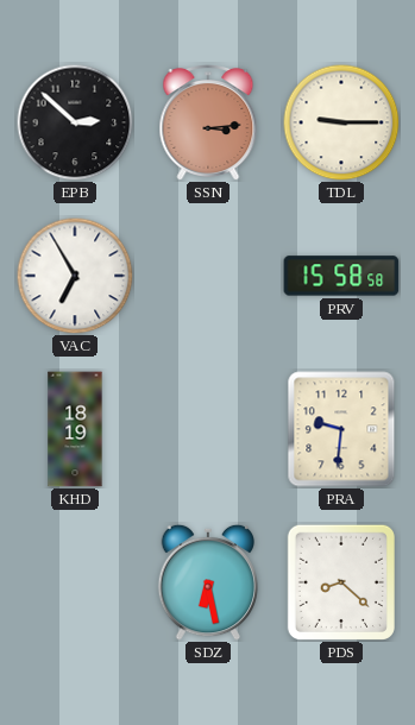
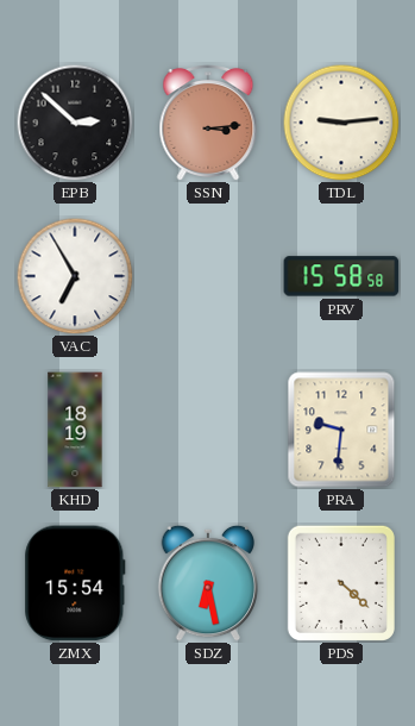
TDL: 9:15 -> 9:14 (341, 123)
ZMX: none -> 15:54 (75, 583)
PDS: 8:22 -> 4:22 (341, 582)
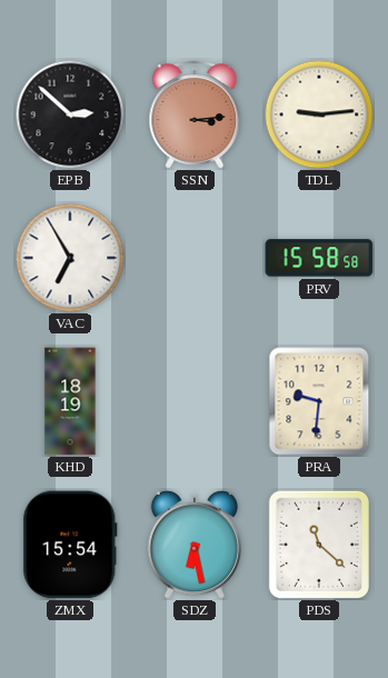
PDS: 4:22 -> 11:22 (319, 544)
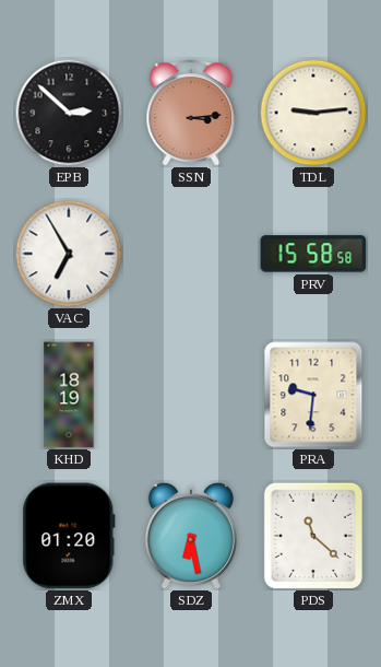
ZMX: 15:54 -> 01:20 (69, 536)
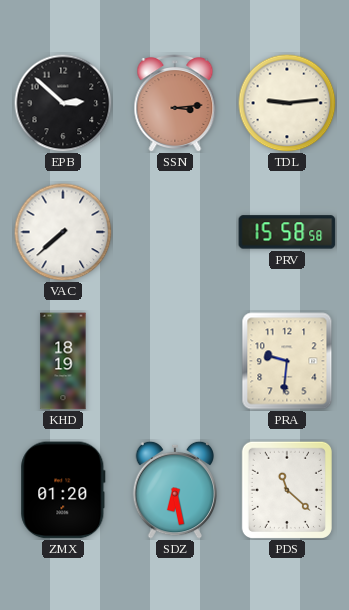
VAC: 6:55 -> 7:38 (63, 232)
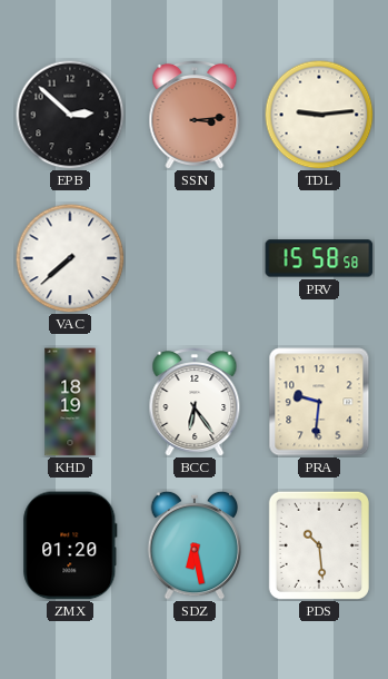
BCC: none -> 6:24 (195, 403)
PDS: 11:22 -> 10:29 (319, 544)
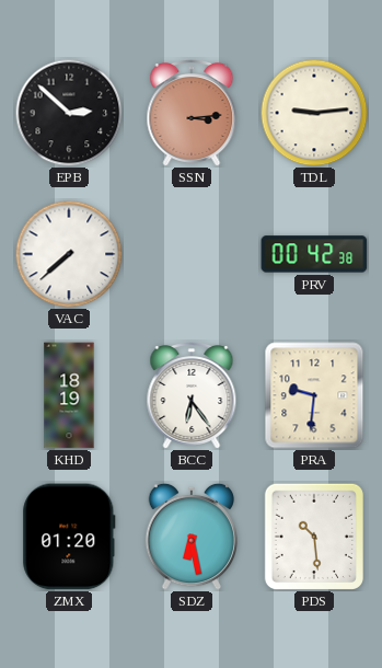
PRV: 15:58 -> 00:42 (314, 254)
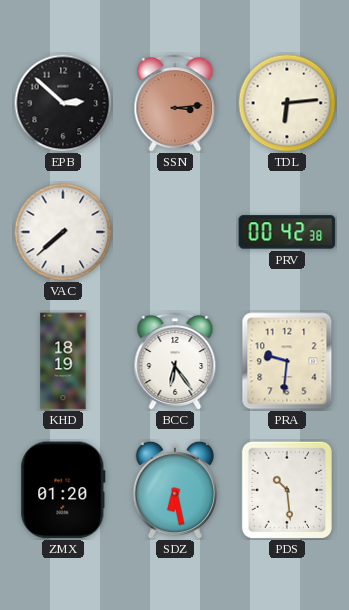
TDL: 9:14 -> 6:14 (287, 103)
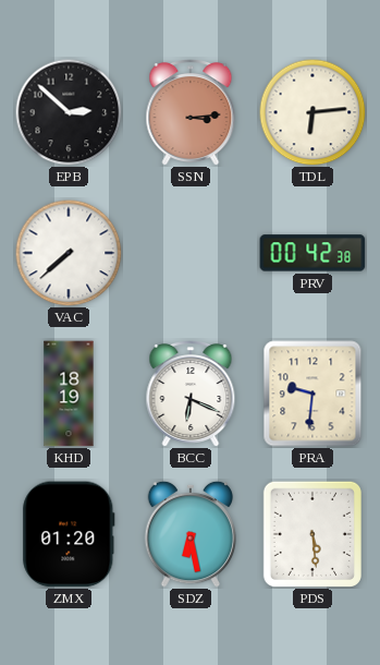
BCC: 6:24 -> 6:19 (191, 395)
PDS: 10:29 -> 5:29 (312, 533)
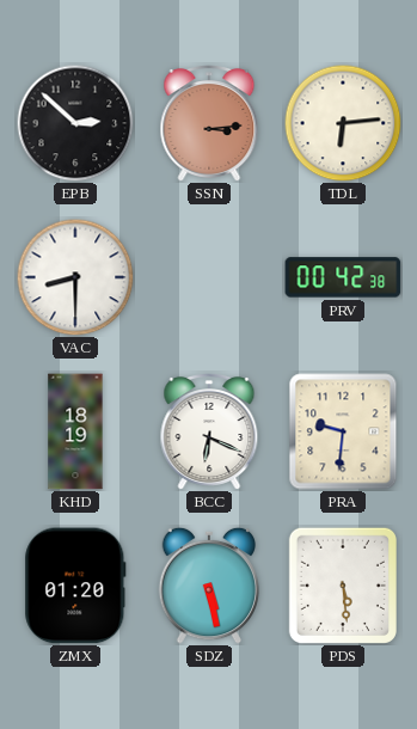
VAC: 7:38 -> 8:30 (75, 277)
SDZ: 6:28 -> 5:28 (209, 586)
